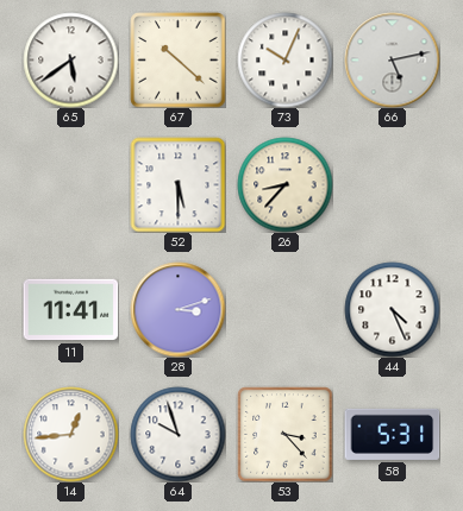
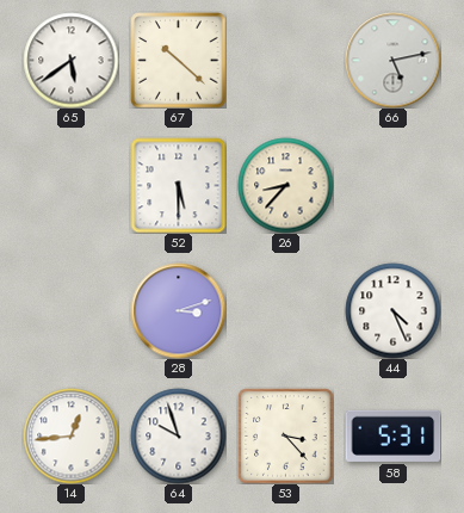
73: 10:04 -> none (284, 59)
11: 11:41 -> none (70, 310)
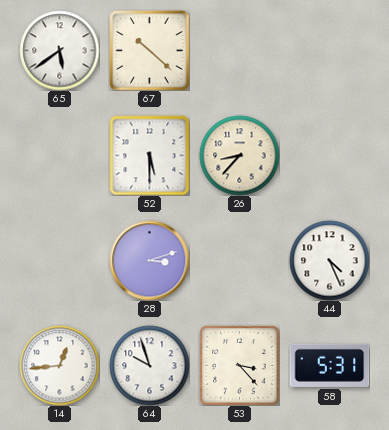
66: 5:13 -> none (392, 60)
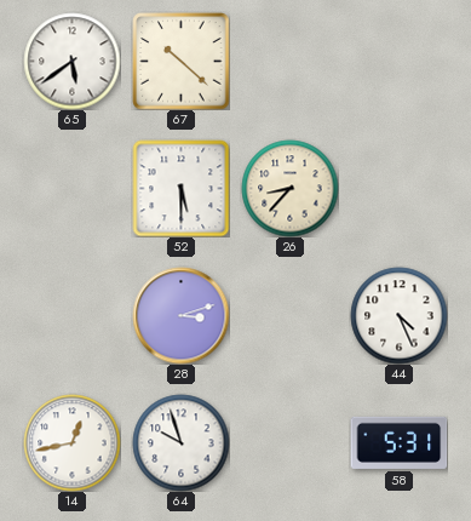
14: 12:44 -> 12:43 (71, 442)
53: 3:23 -> none (239, 365)
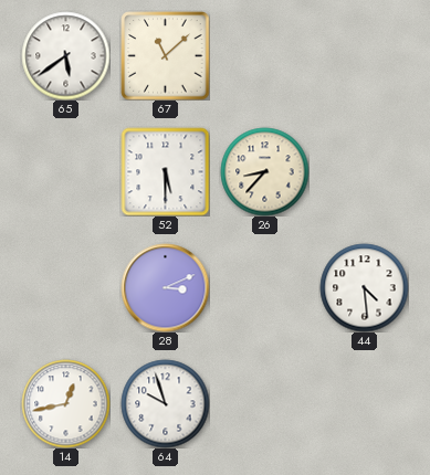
67: 10:22 -> 11:08 (165, 55)
28: 3:12 -> 3:11 (165, 287)
44: 4:26 -> 4:29 (364, 287)
58: 5:31 -> none (398, 442)
